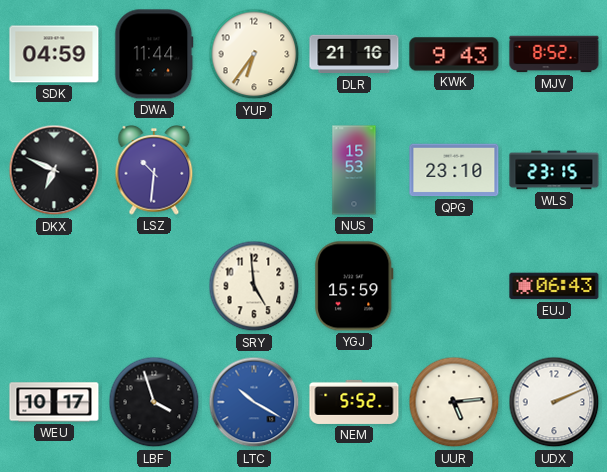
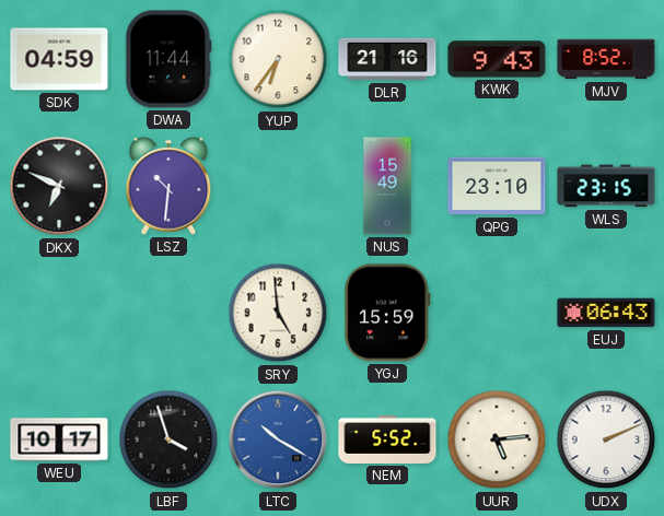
NUS: 15:53 -> 15:49 (387, 186)
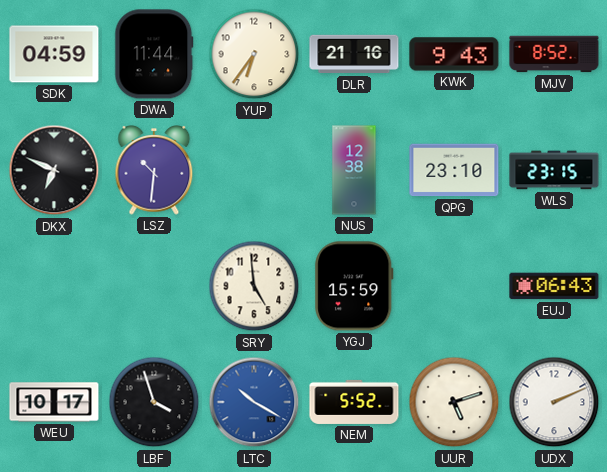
NUS: 15:49 -> 12:38 (354, 170)
UUR: 5:14 -> 5:12 (454, 402)
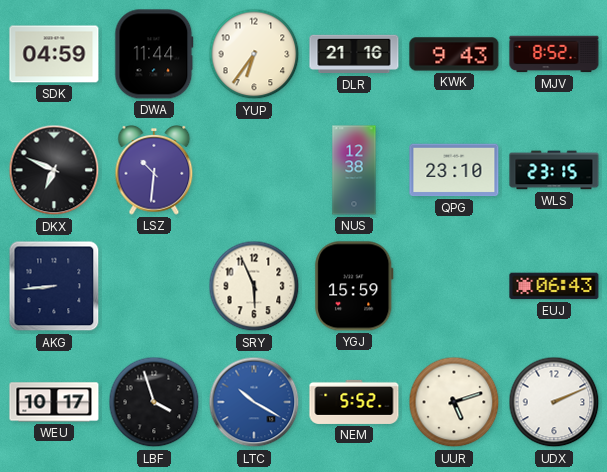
AKG: none -> 8:44 (54, 286)
SRY: 4:59 -> 5:56 (254, 286)
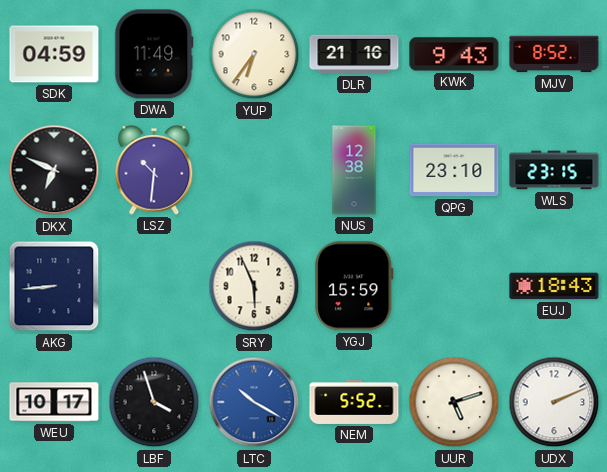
DWA: 11:44 -> 11:49 (154, 54)
EUJ: 06:43 -> 18:43 (554, 286)
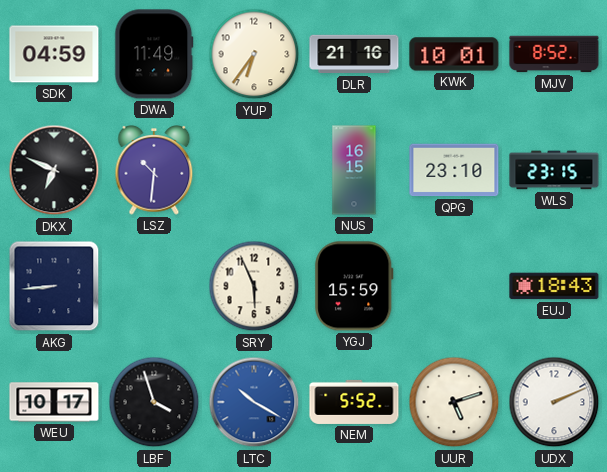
KWK: 9:43 -> 10:01 (454, 54)
NUS: 12:38 -> 16:15 (354, 170)
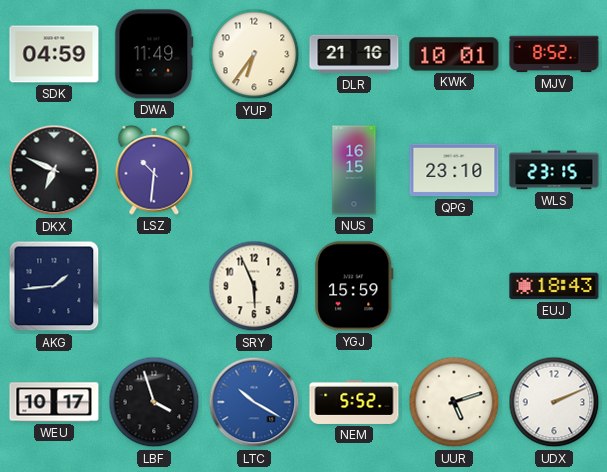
AKG: 8:44 -> 1:44 (54, 286)
